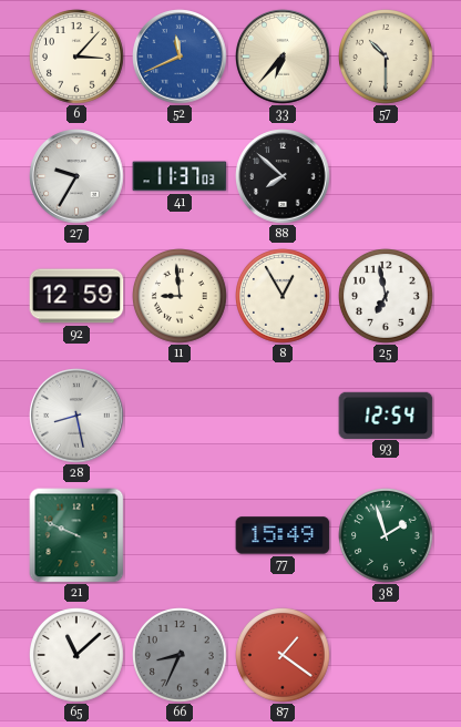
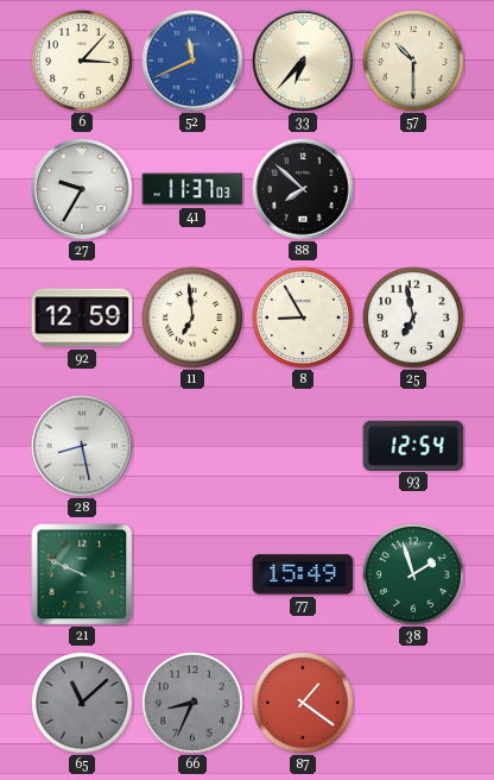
11: 8:59 -> 6:59 (194, 319)
8: 12:55 -> 8:55 (304, 319)
65 dial: white -> grey (83, 704)
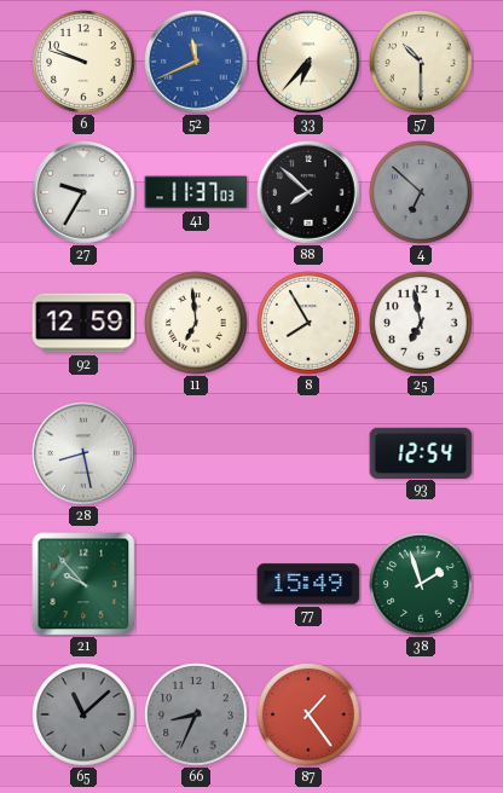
6: 3:07 -> 9:48 (85, 63)
4: none -> 6:52 (422, 193)
8: 8:55 -> 7:55 (310, 324)
21: 9:49 -> 9:53 (83, 584)
87: 1:21 -> 1:24 (310, 716)
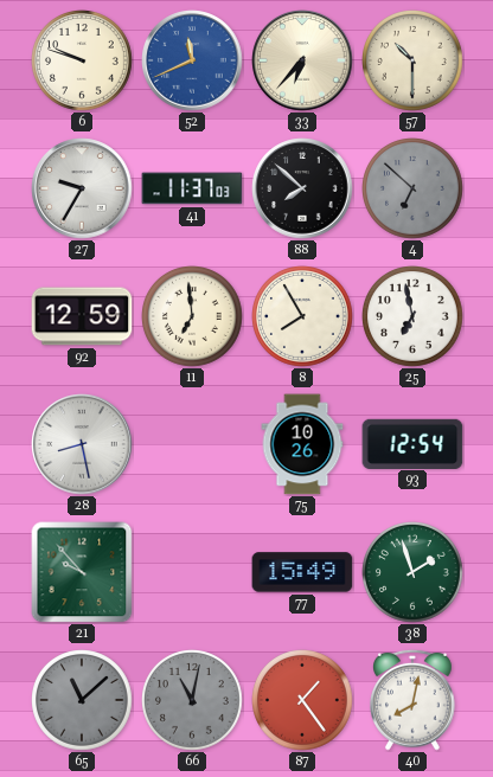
75: none -> 10:26 (302, 444)
66: 8:34 -> 11:02 (193, 701)
40: none -> 8:02 (414, 700)
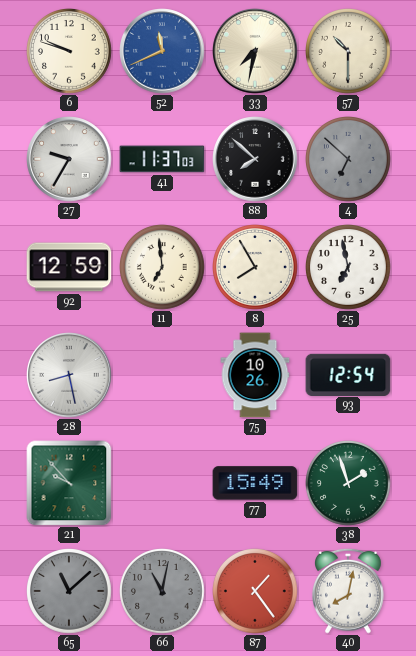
33: 6:37 -> 7:32 (255, 51)
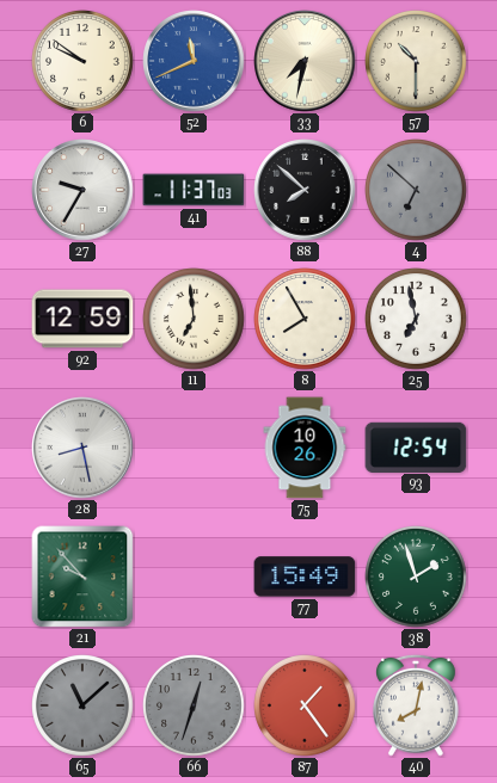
6: 9:48 -> 9:51 (84, 62)
66: 11:02 -> 12:33 (195, 707)
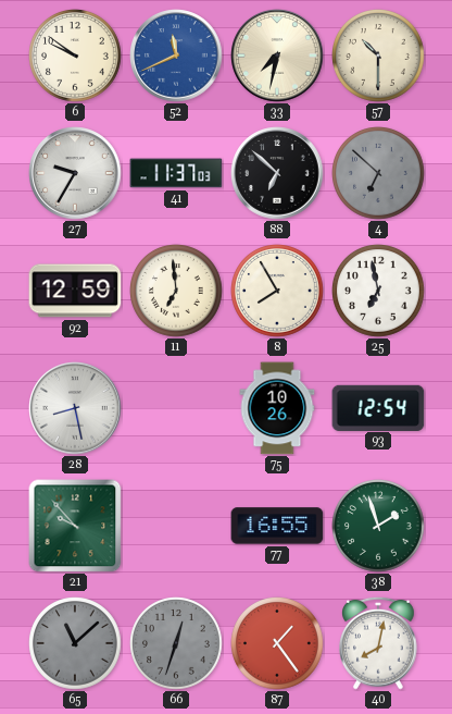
88: 7:52 -> 6:52 (277, 173)
77: 15:49 -> 16:55 (277, 526)
